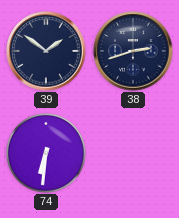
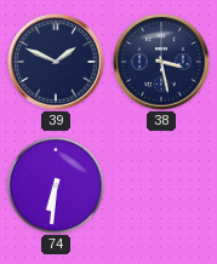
39: 1:51 -> 1:49 (56, 62)
38: 2:42 -> 3:28 (161, 62)
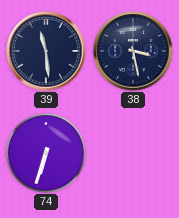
39: 1:49 -> 11:29 (46, 51)
74: 6:31 -> 6:33 (47, 154)
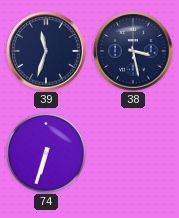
39: 11:29 -> 11:33 (46, 51)
